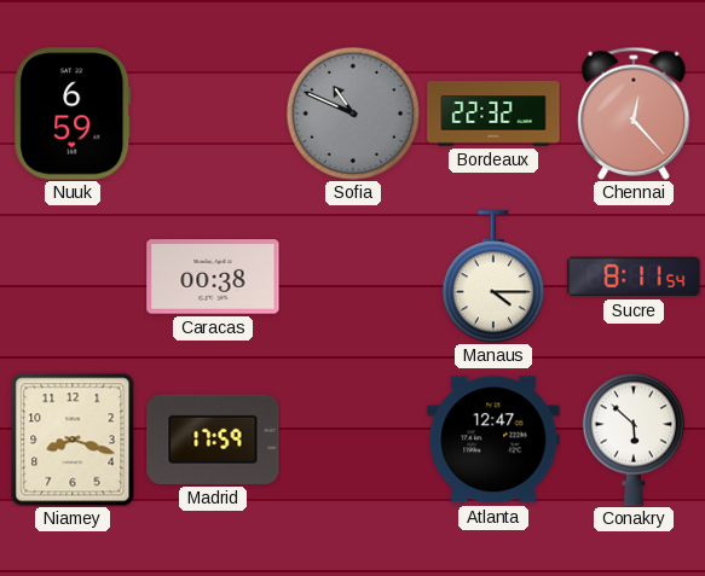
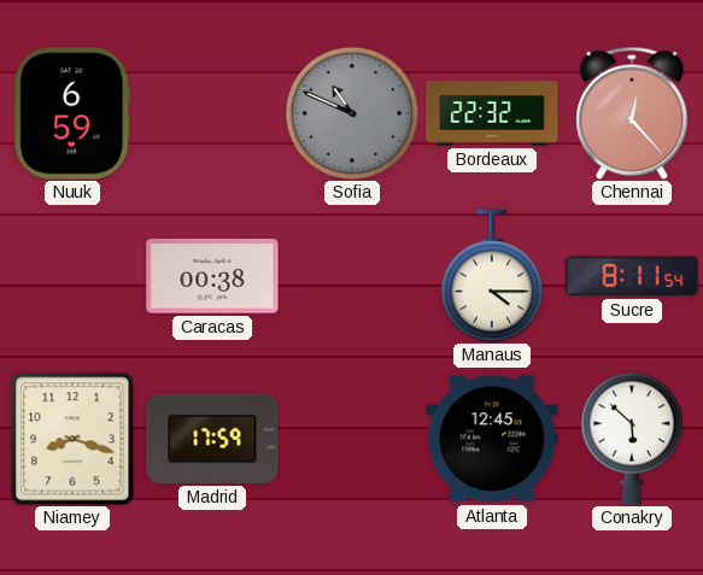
Atlanta: 12:47 -> 12:45 (492, 439)
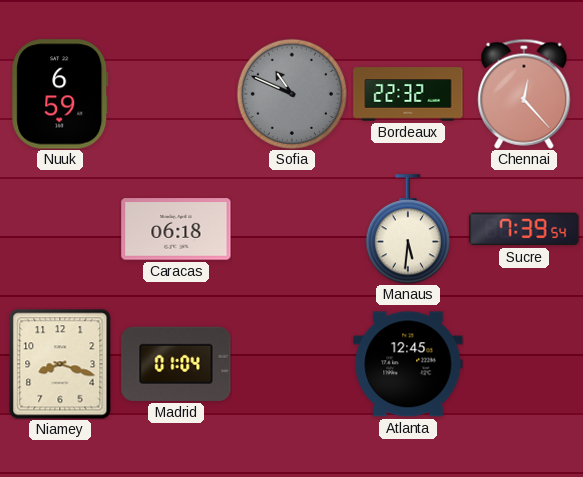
Caracas: 00:38 -> 06:18 (176, 229)
Manaus: 4:15 -> 5:31 (408, 229)
Sucre: 8:11 -> 7:39 (524, 229)
Madrid: 17:59 -> 01:04 (176, 364)
Conakry: 5:52 -> none (632, 439)
